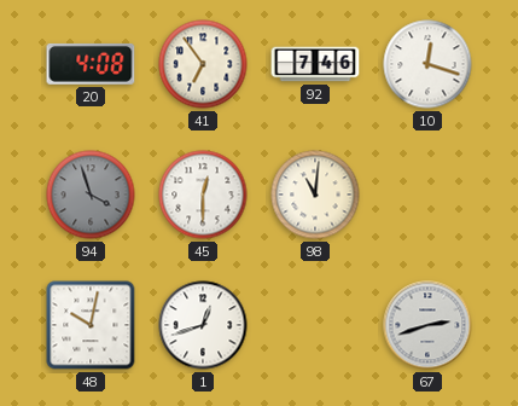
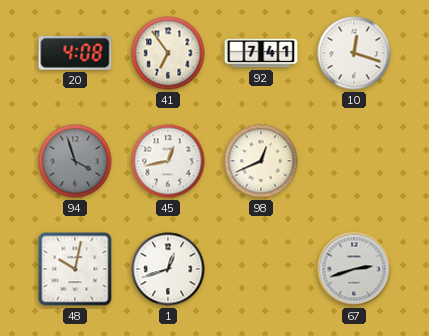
92: 7:46 -> 7:41 (261, 53)
45: 12:30 -> 12:43 (168, 161)
98: 11:01 -> 12:41 (261, 161)
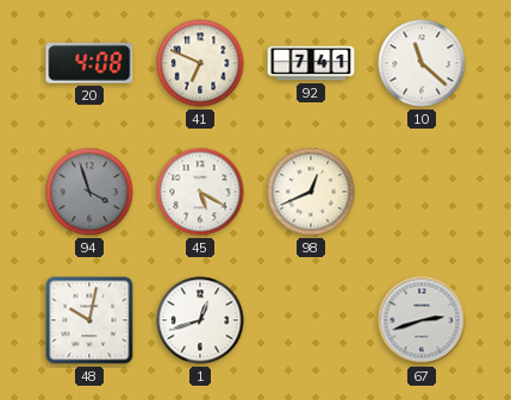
41: 6:54 -> 6:49 (200, 63)
10: 12:18 -> 11:22 (422, 63)
45: 12:43 -> 5:20 (200, 192)
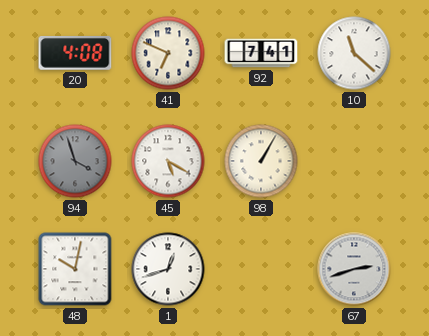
98: 12:41 -> 1:05 (261, 161)
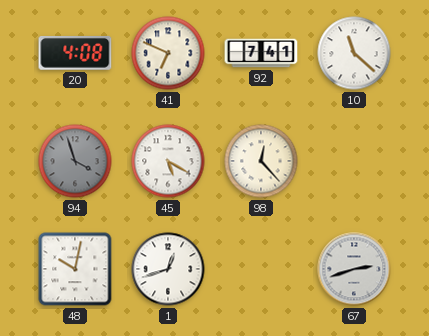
98: 1:05 -> 12:23 (261, 161)
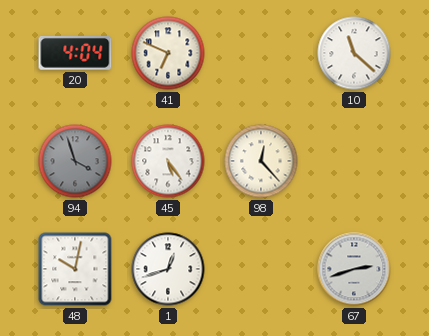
20: 4:08 -> 4:04 (75, 53)
92: 7:41 -> none (261, 53)
45: 5:20 -> 5:24 (168, 161)
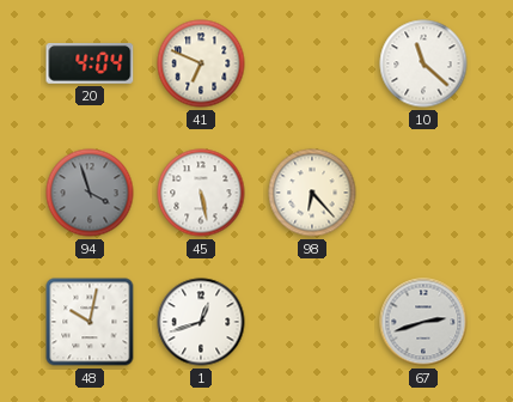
45: 5:24 -> 5:28 (201, 193)
98: 12:23 -> 6:23 (312, 193)
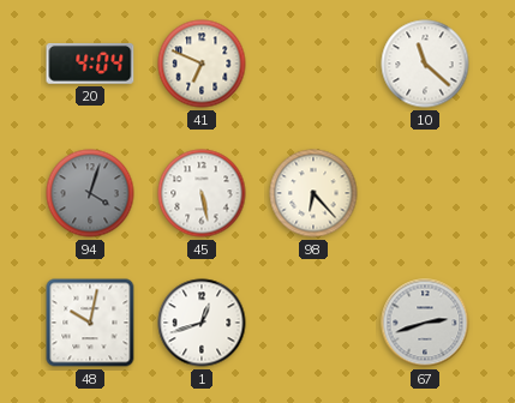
94: 3:57 -> 4:03 (90, 193)
